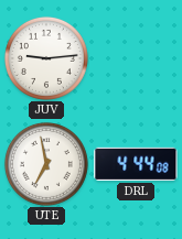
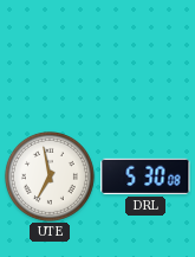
JUV: 9:14 -> none (46, 58)
DRL: 4:44 -> 5:30 (145, 176)
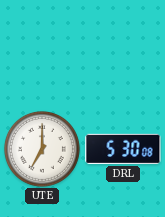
UTE: 6:58 -> 7:00 (42, 149)
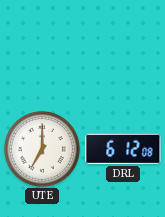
DRL: 5:30 -> 6:12 (123, 149)
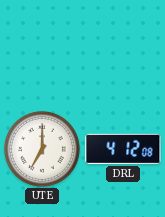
DRL: 6:12 -> 4:12 (123, 149)
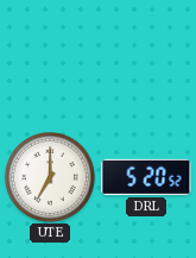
DRL: 4:12 -> 5:20 (146, 177)
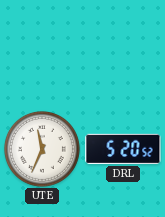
UTE: 7:00 -> 11:34 (42, 149)
